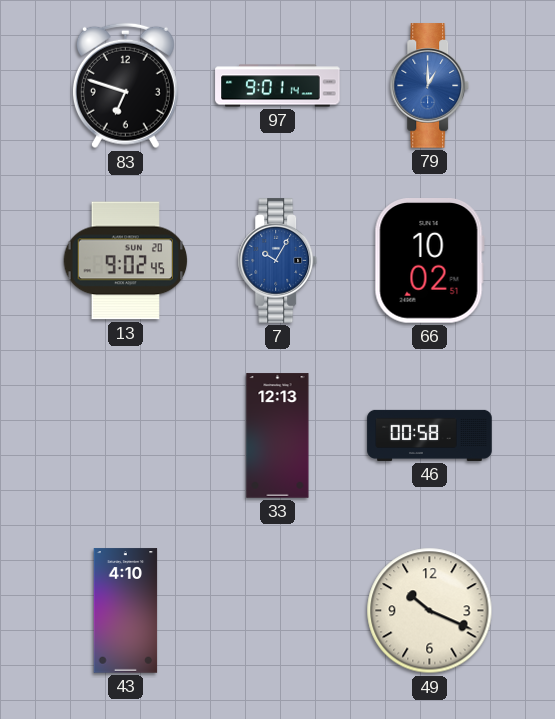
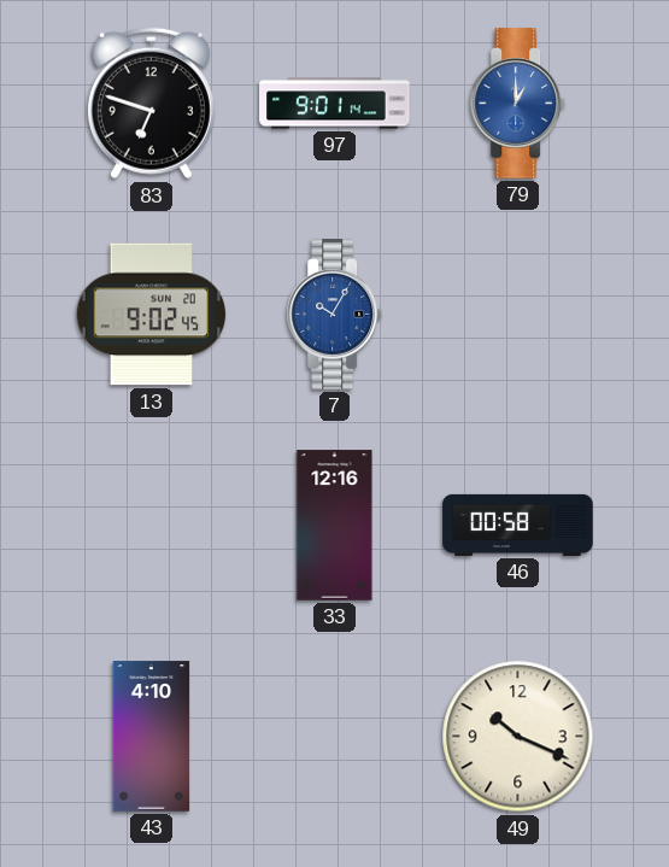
66: 10:02 -> none (429, 261)
33: 12:13 -> 12:16 (335, 526)
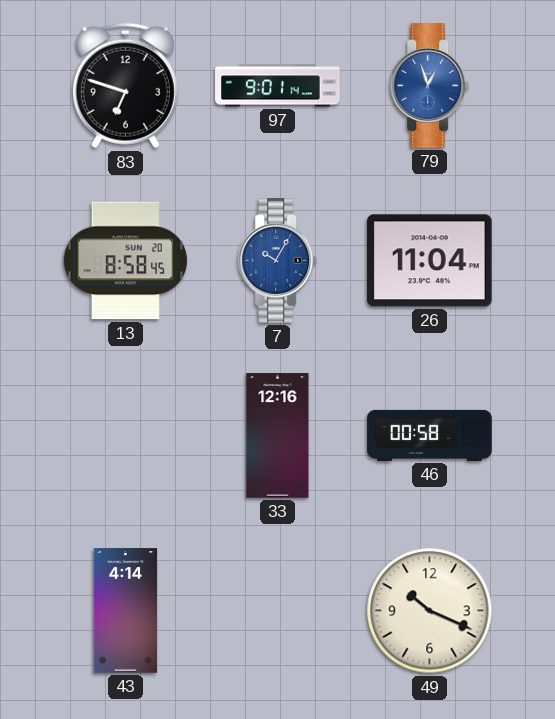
79: 1:00 -> 12:57 (430, 86)
13: 9:02 -> 8:58 (126, 261)
26: none -> 11:04 (430, 261)
43: 4:10 -> 4:14 (126, 611)
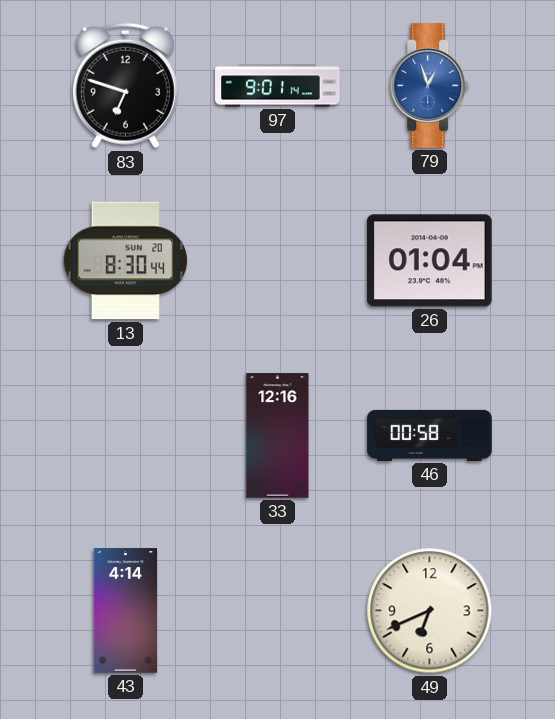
13: 8:58 -> 8:30 (126, 261)
7: 10:05 -> none (278, 261)
26: 11:04 -> 01:04 (430, 261)
49: 10:19 -> 6:41 (430, 611)
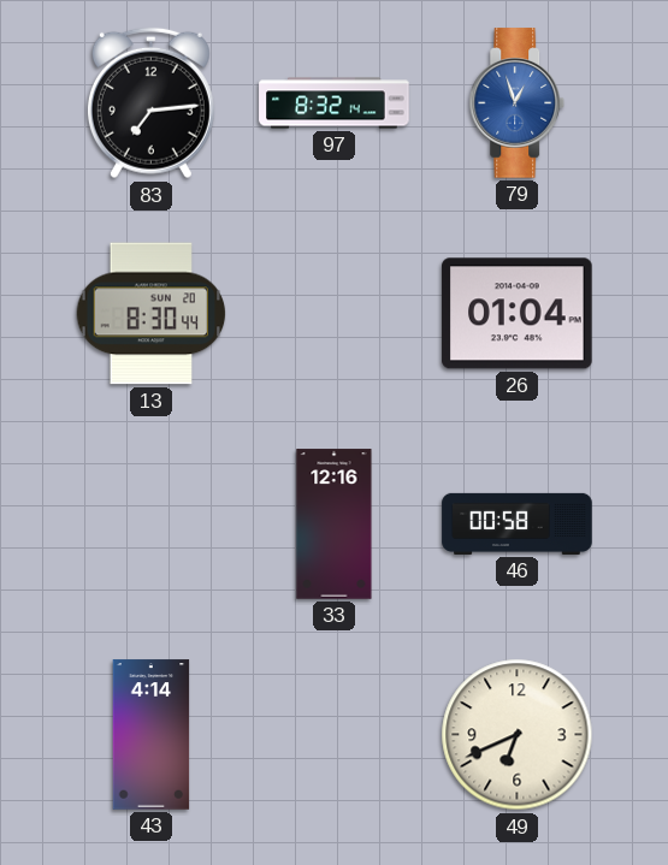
83: 6:48 -> 7:14 (150, 103)
97: 9:01 -> 8:32 (335, 103)
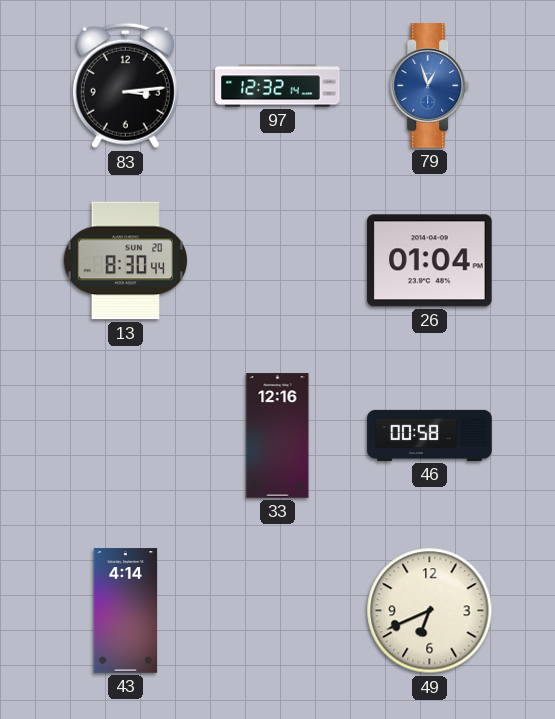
83: 7:14 -> 3:14 (125, 86)
97: 8:32 -> 12:32 (278, 86)
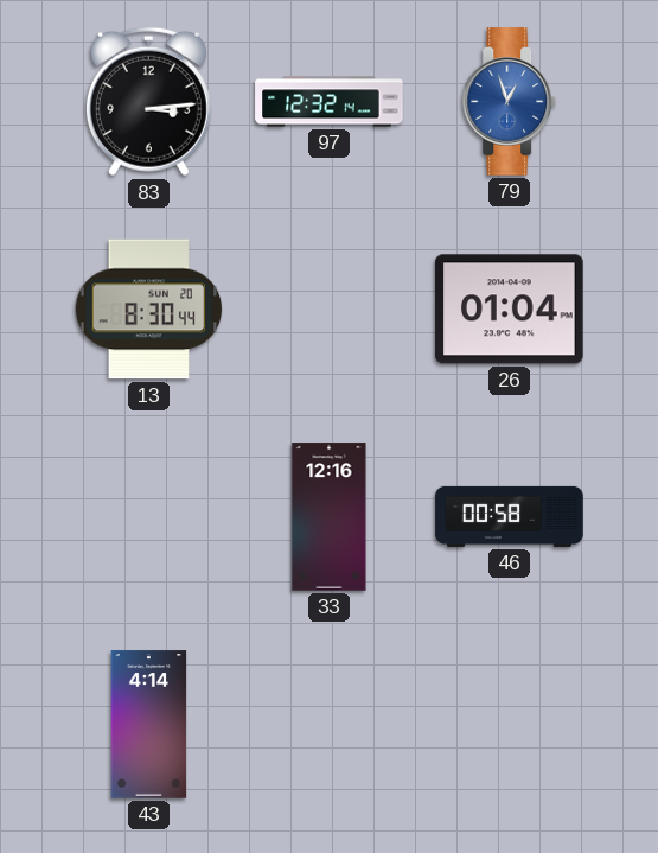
49: 6:41 -> none (430, 611)
